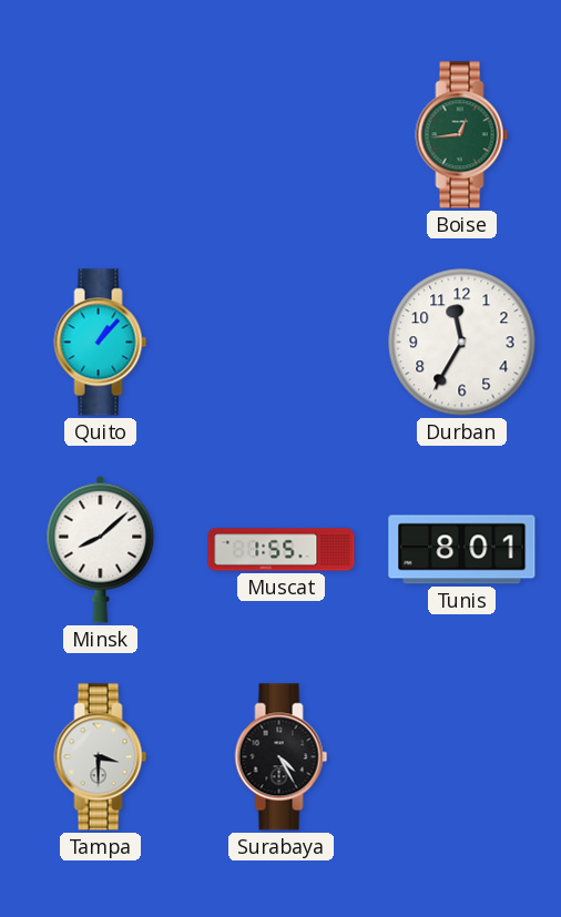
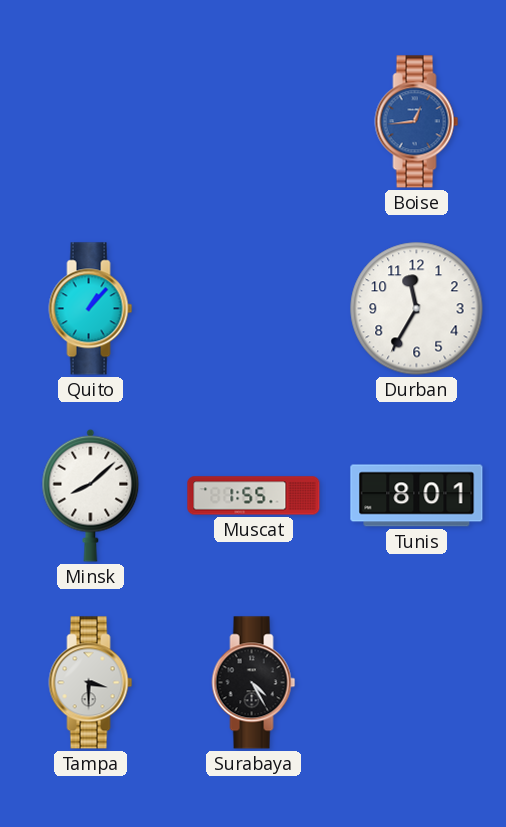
Boise dial: green -> blue (417, 122)
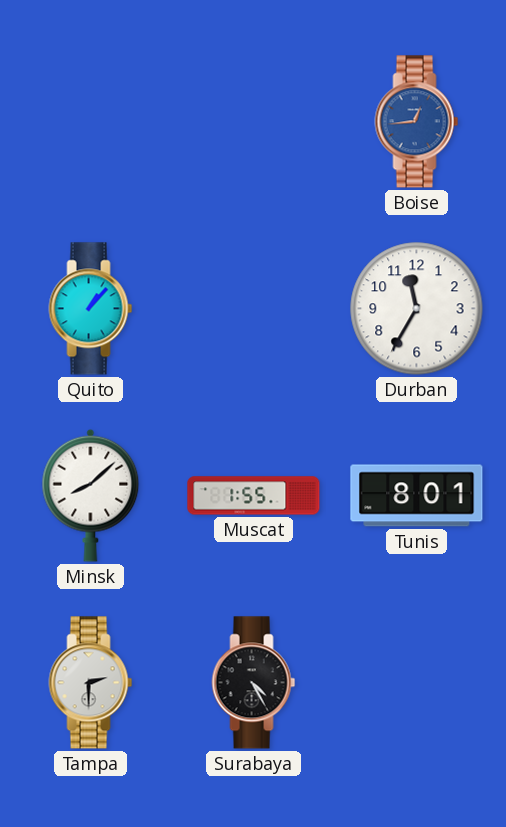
Tampa: 3:30 -> 2:30 (91, 683)
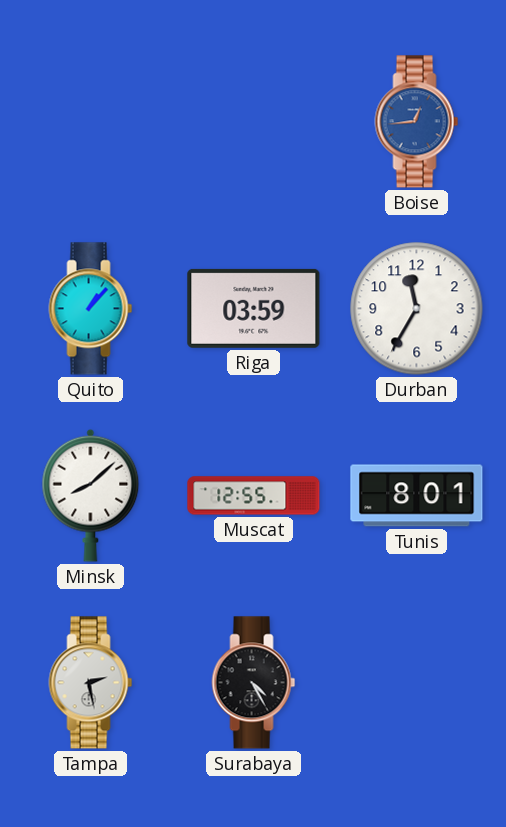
Riga: none -> 03:59 (254, 308)
Muscat: 1:55 -> 12:55 (254, 496)
Tampa: 2:30 -> 2:28 (91, 683)
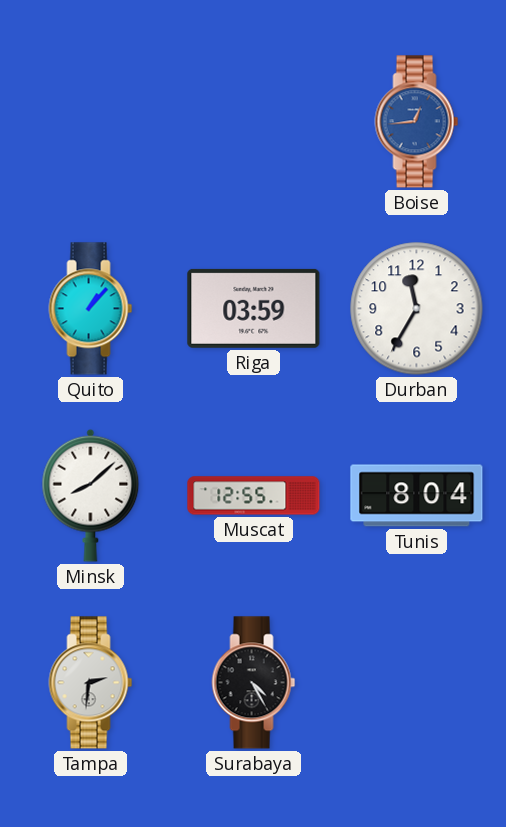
Tunis: 8:01 -> 8:04 (417, 496)
Tampa: 2:28 -> 2:31 (91, 683)
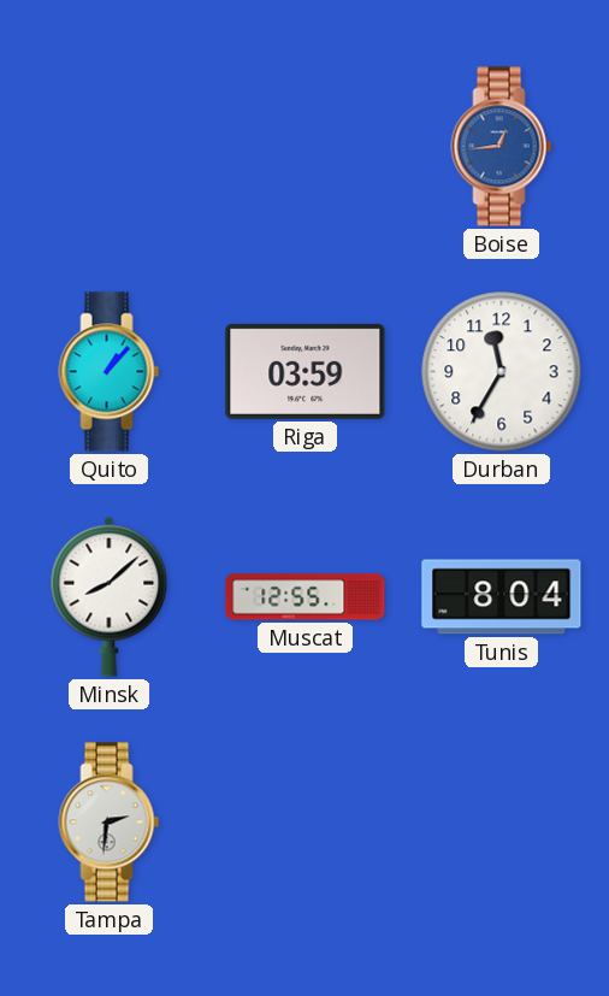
Surabaya: 4:25 -> none (254, 683)
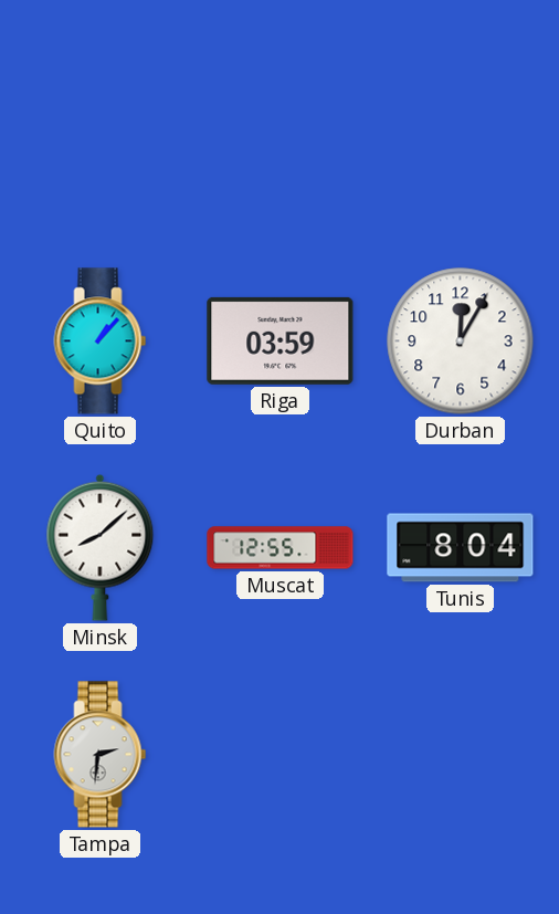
Boise: 12:44 -> none (502, 147)
Durban: 11:35 -> 12:05 (461, 342)
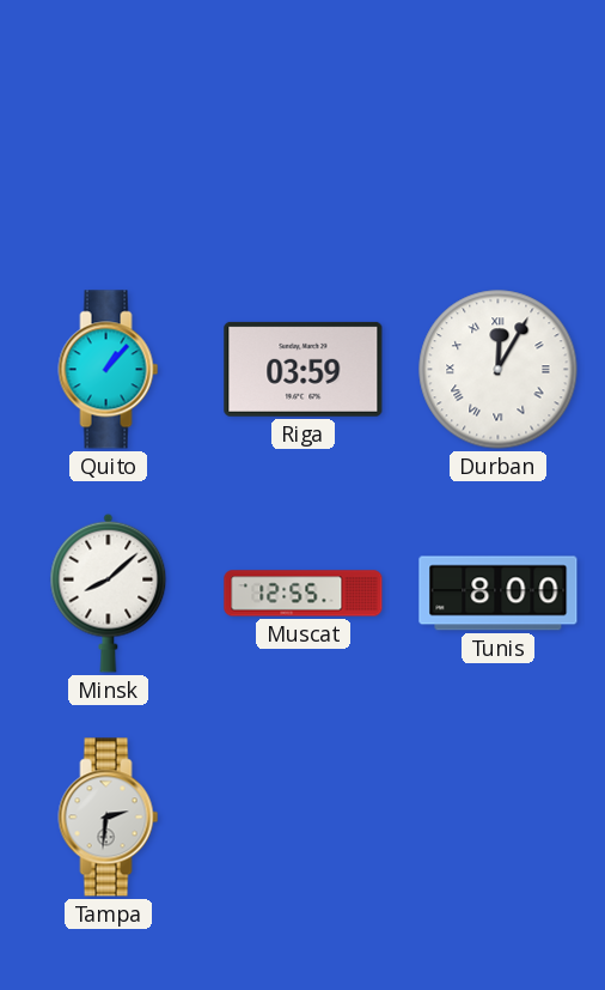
Durban numerals: Arabic -> Roman (499, 370)
Tunis: 8:04 -> 8:00 (499, 594)
